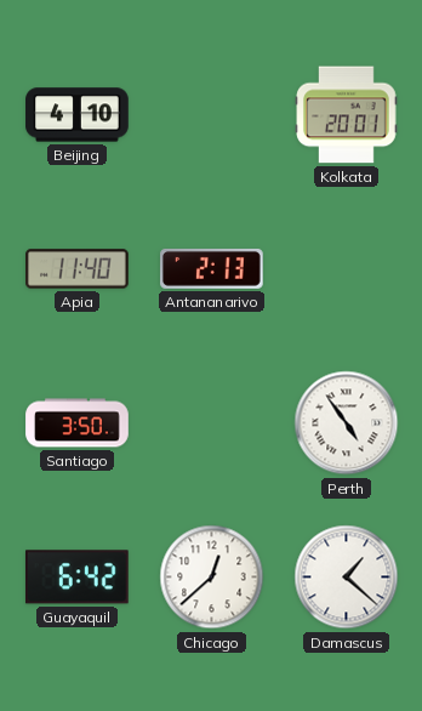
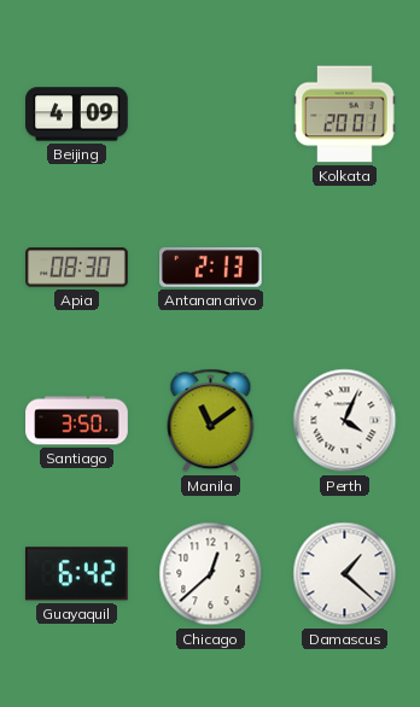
Beijing: 4:10 -> 4:09 (77, 115)
Apia: 11:40 -> 08:30 (77, 268)
Manila: none -> 11:09 (211, 421)
Perth: 4:54 -> 4:04 (345, 421)
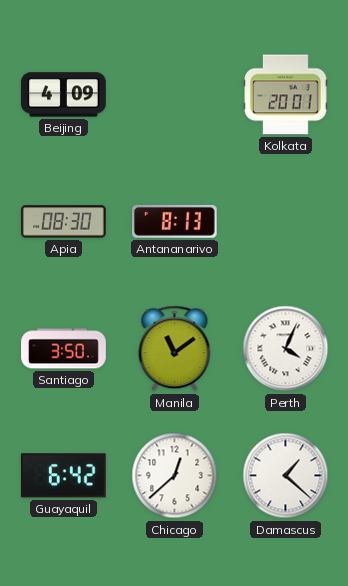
Antananarivo: 2:13 -> 8:13 (175, 221)
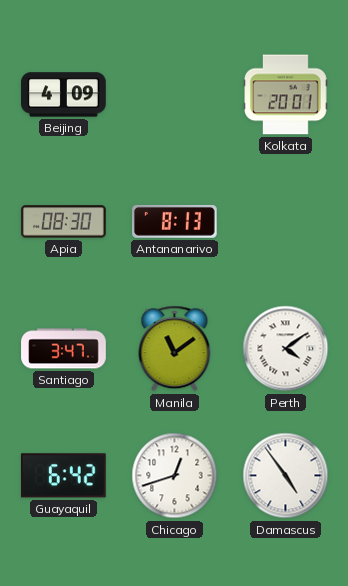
Santiago: 3:50 -> 3:47 (64, 349)
Perth: 4:04 -> 4:09 (286, 349)
Chicago: 12:38 -> 12:42 (175, 476)
Damascus: 1:22 -> 4:54 (286, 476)
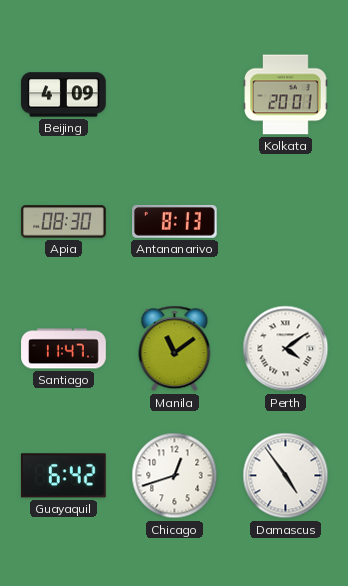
Santiago: 3:47 -> 11:47 (64, 349)
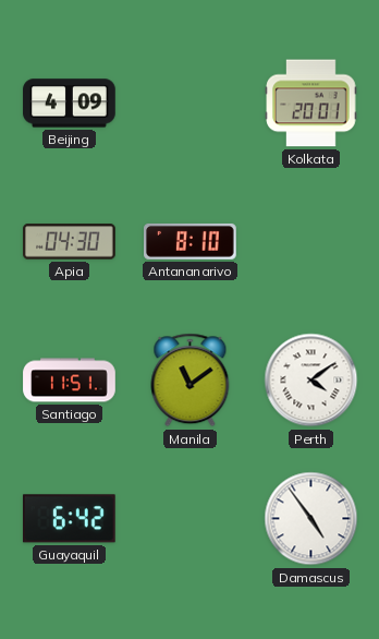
Apia: 08:30 -> 04:30 (70, 242)
Antananarivo: 8:13 -> 8:10 (191, 241)
Santiago: 11:47 -> 11:51 (70, 381)
Chicago: 12:42 -> none (175, 476)
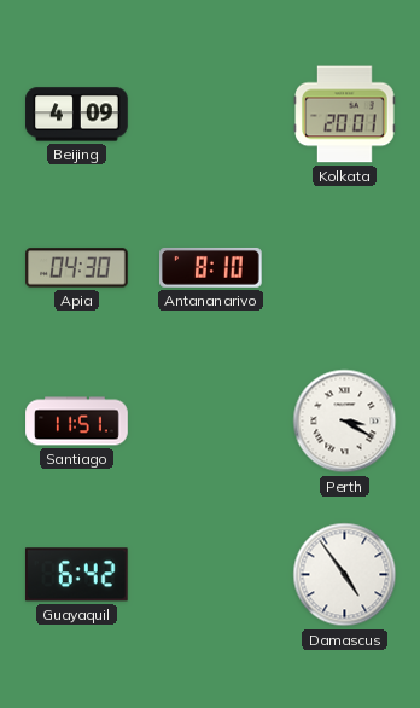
Manila: 11:09 -> none (191, 381)
Perth: 4:09 -> 3:20 (345, 422)
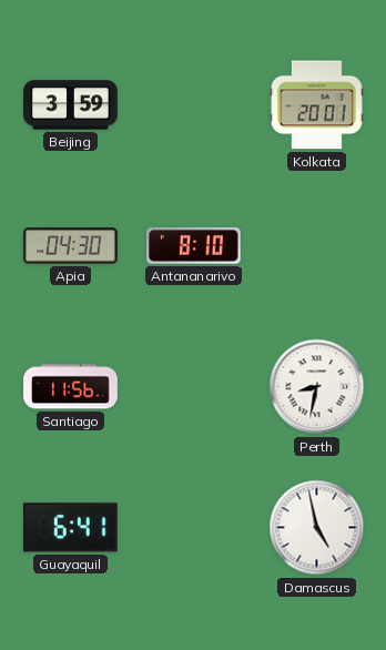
Beijing: 4:09 -> 3:59 (71, 105)
Santiago: 11:51 -> 11:56 (71, 387)
Perth: 3:20 -> 8:32 (317, 387)
Guayaquil: 6:42 -> 6:41 (70, 528)
Damascus: 4:54 -> 4:58 (317, 528)
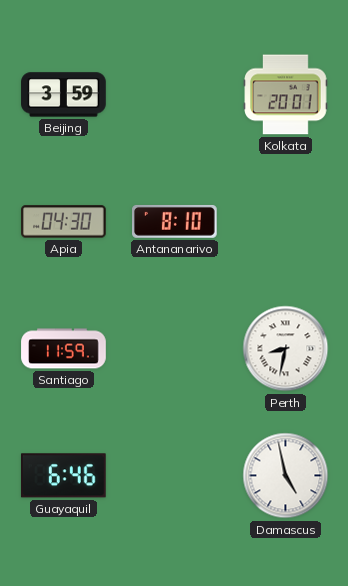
Santiago: 11:56 -> 11:59 (64, 349)
Guayaquil: 6:41 -> 6:46 (63, 476)
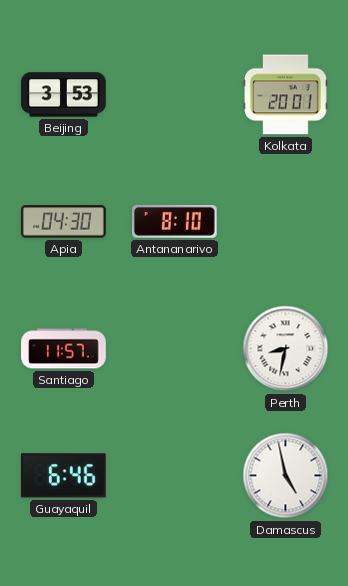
Beijing: 3:59 -> 3:53 (64, 95)
Santiago: 11:59 -> 11:57 (64, 349)
